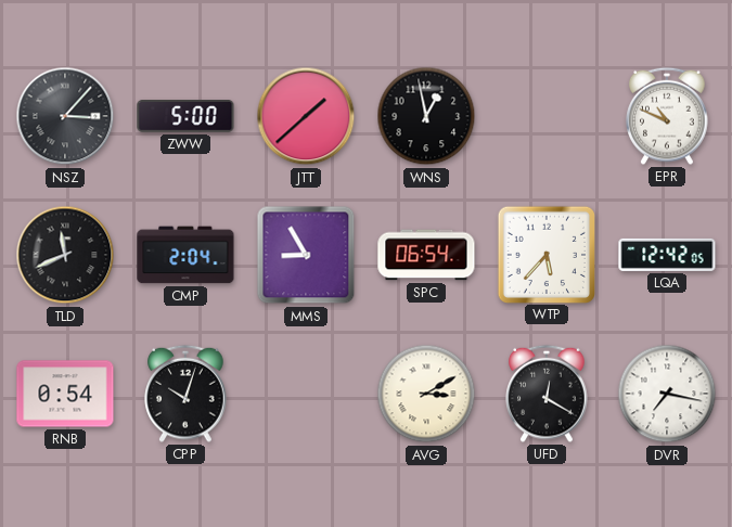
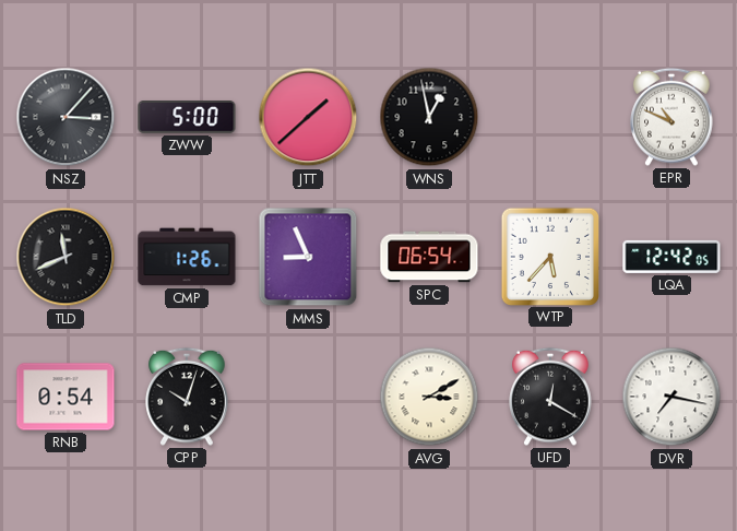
CMP: 2:04 -> 1:26 (187, 257)
MMS: 8:55 -> 8:56 (308, 257)
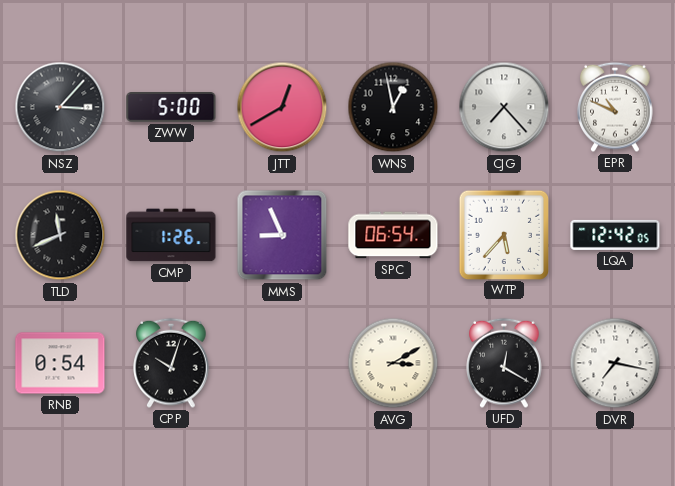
JTT: 1:38 -> 12:40 (282, 107)
CJG: none -> 7:23 (504, 107)
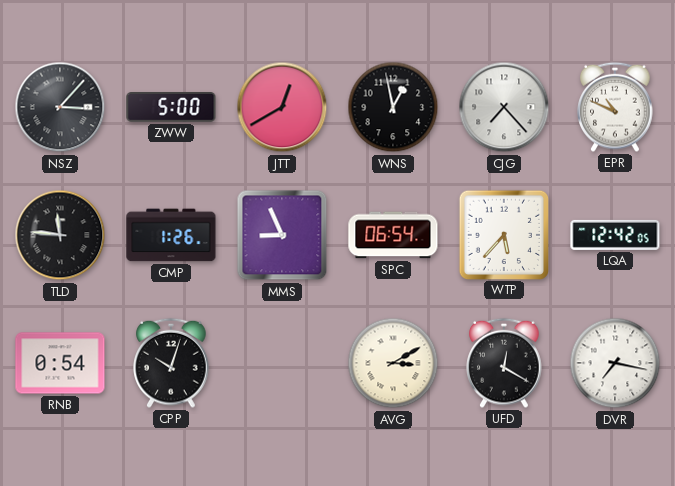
TLD: 11:41 -> 11:46 (60, 235)
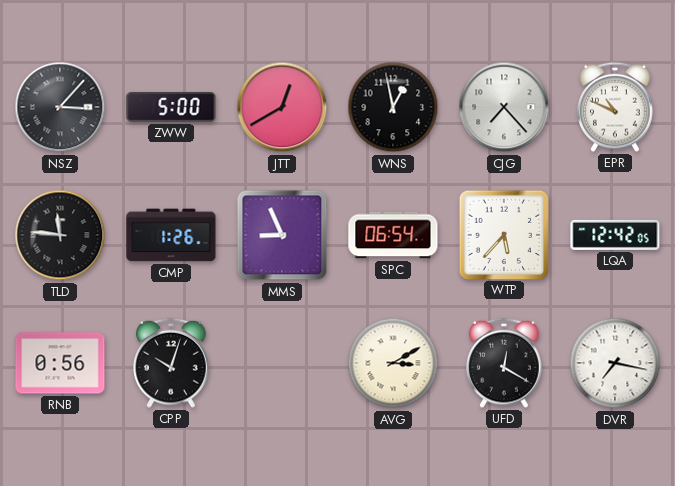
RNB: 0:54 -> 0:56 (60, 363)
